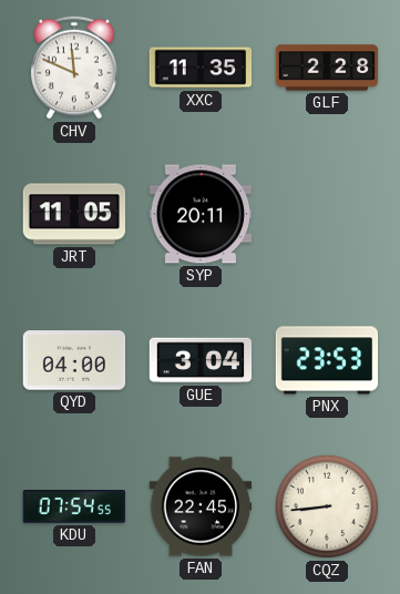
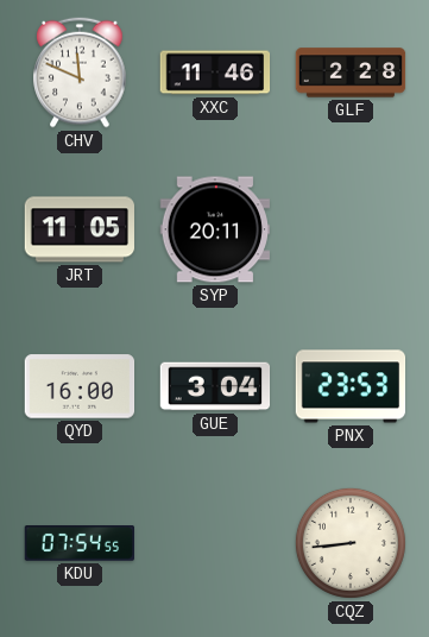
XXC: 11:35 -> 11:46 (215, 72)
QYD: 04:00 -> 16:00 (80, 386)
FAN: 22:45 -> none (201, 506)
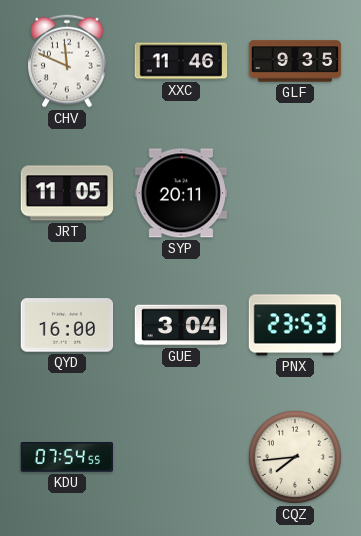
GLF: 2:28 -> 9:35 (295, 61)
CQZ: 8:44 -> 7:44 (295, 457)
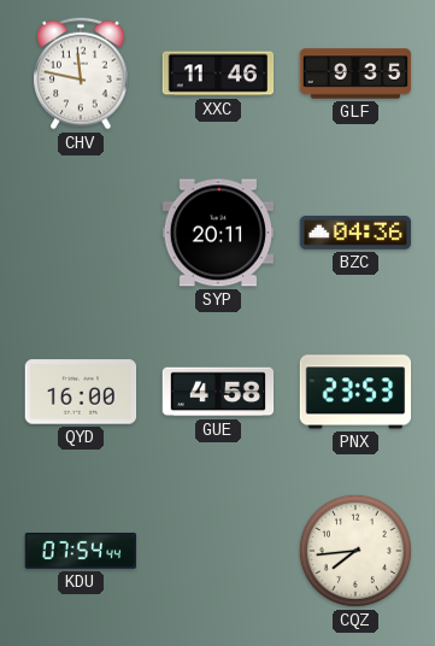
CHV: 11:49 -> 11:47 (81, 74)
JRT: 11:05 -> none (67, 193)
BZC: none -> 04:36 (355, 233)
GUE: 3:04 -> 4:58 (218, 392)
KDU: 07:54:55 -> 07:54:44 (81, 552)
